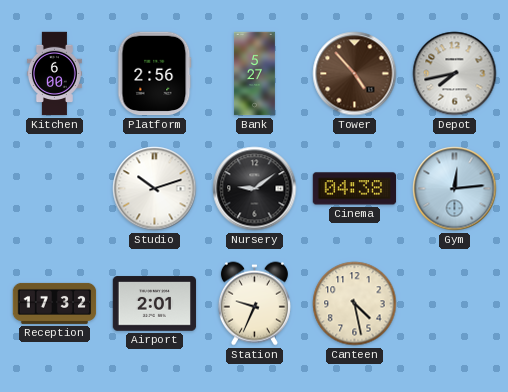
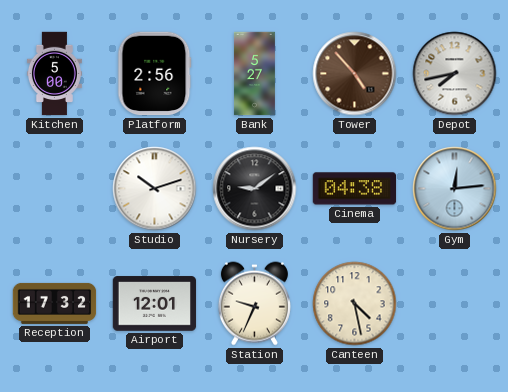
Kitchen: 6:00 -> 5:00 (54, 74)
Airport: 2:01 -> 12:01 (155, 304)
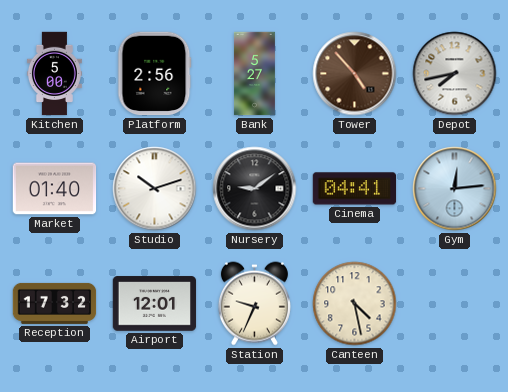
Market: none -> 01:40 (55, 189)
Cinema: 04:38 -> 04:41 (355, 189)
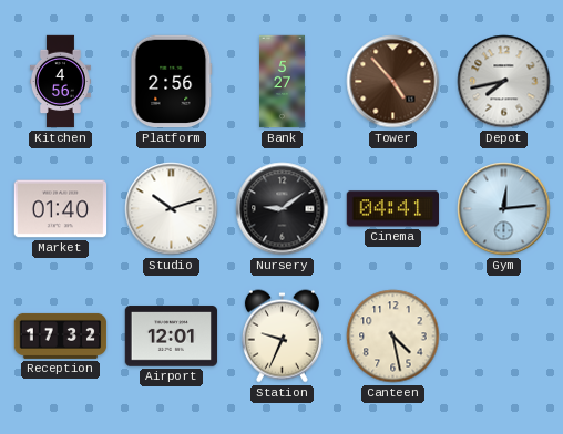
Kitchen: 5:00 -> 4:56 (60, 82)
